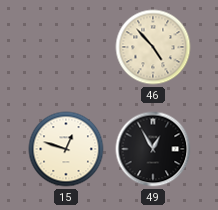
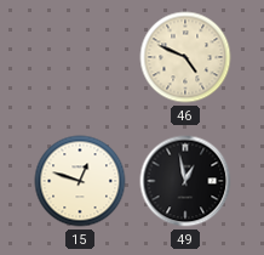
46: 4:53 -> 4:49 (185, 57)
49: 12:55 -> 12:58 (185, 181)
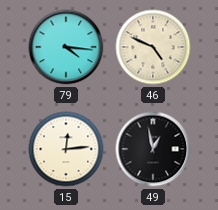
79: none -> 4:16 (66, 47)
15: 12:48 -> 12:14 (66, 149)
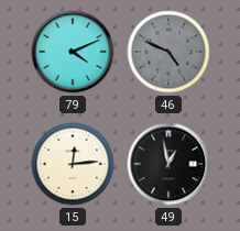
79: 4:16 -> 4:11 (73, 52)
46 dial: cream -> grey (168, 52)
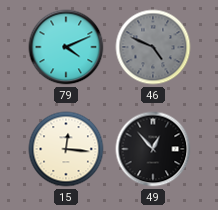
15: 12:14 -> 12:16 (66, 149)
49: 12:58 -> 12:53 (153, 149)
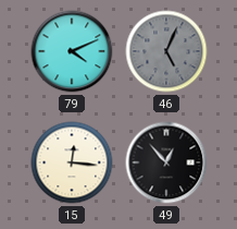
46: 4:49 -> 5:04 (166, 51)
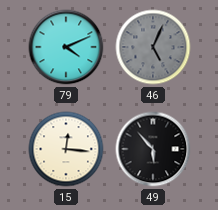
49: 12:53 -> 5:53 (153, 149)
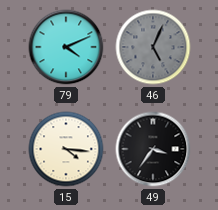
15: 12:16 -> 4:16 (66, 149)
49: 5:53 -> 3:36 (153, 149)
